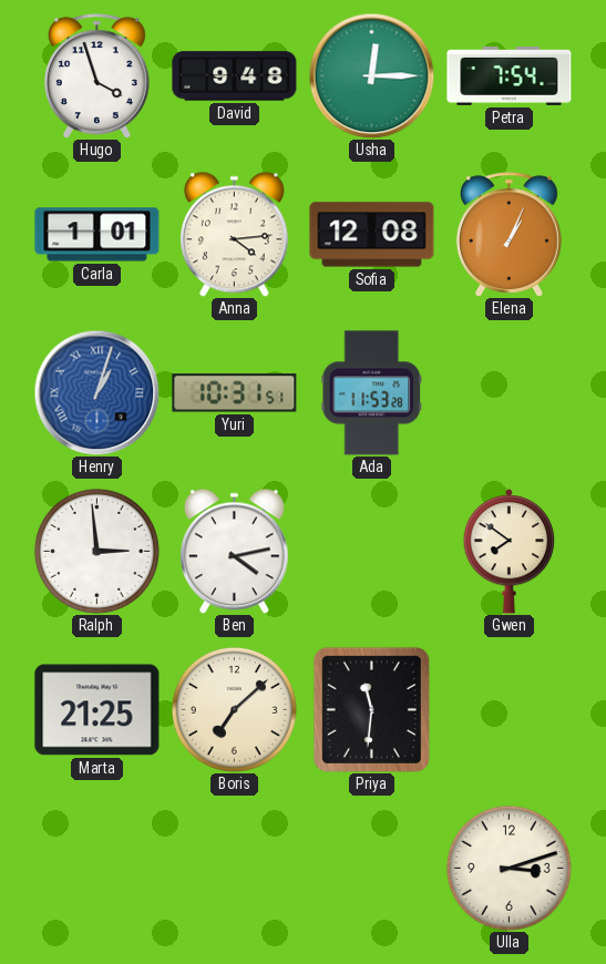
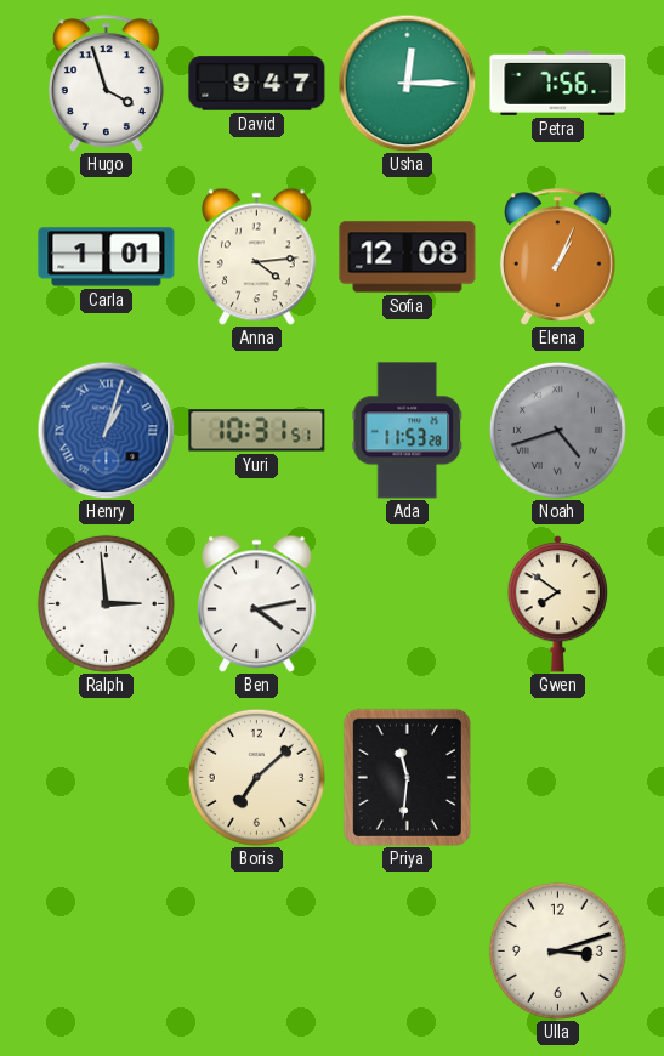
David: 9:48 -> 9:47 (257, 84)
Petra: 7:54 -> 7:56 (558, 83)
Noah: none -> 4:42 (557, 430)
Marta: 21:25 -> none (97, 710)
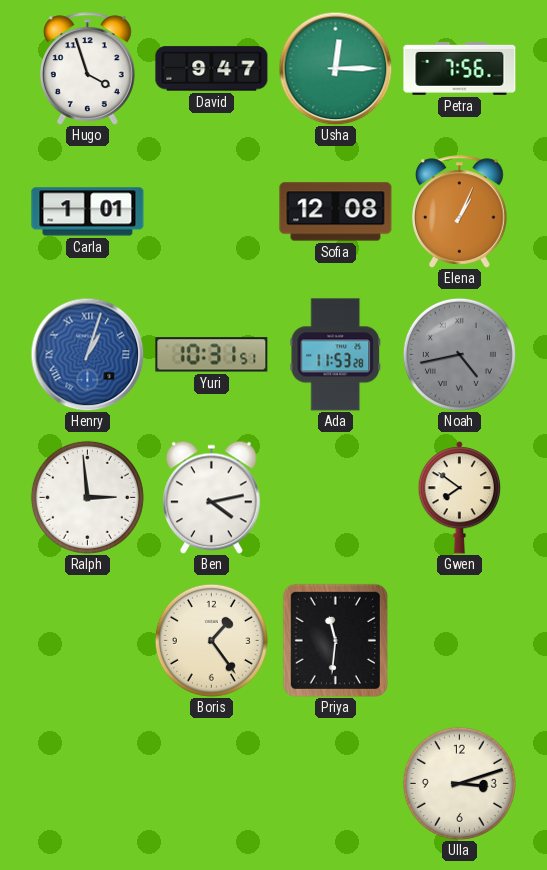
Anna: 4:14 -> none (256, 256)
Noah: 4:42 -> 4:43 (459, 354)
Boris: 7:08 -> 1:24 (211, 640)
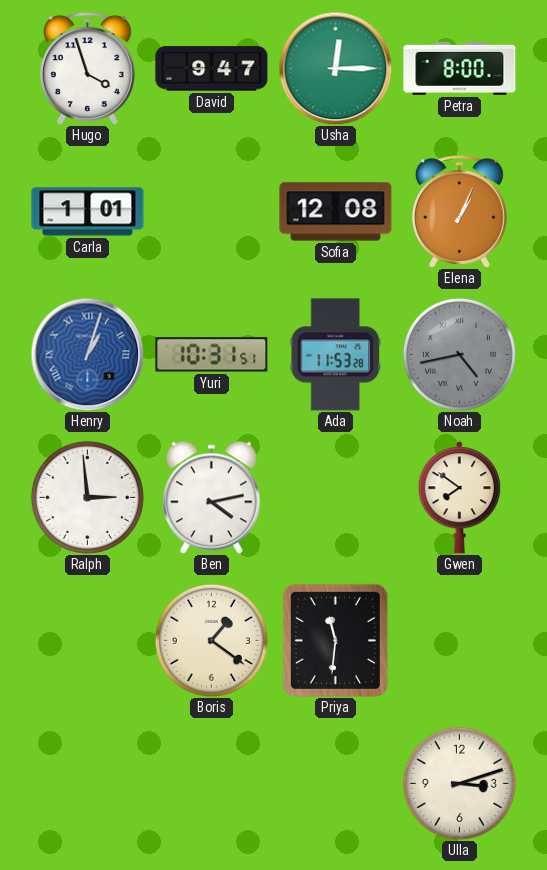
Petra: 7:56 -> 8:00 (460, 68)
Boris: 1:24 -> 1:21 (211, 640)
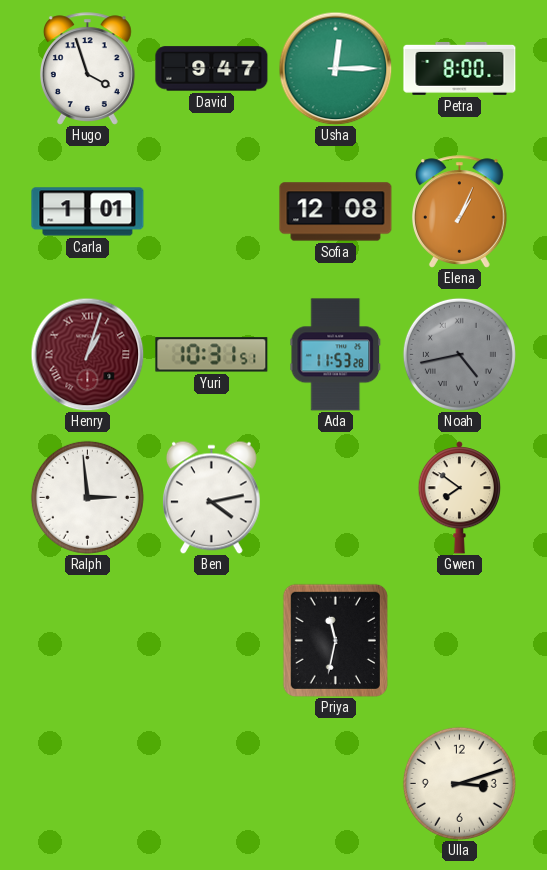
Henry dial: blue -> burgundy (87, 354)
Boris: 1:21 -> none (211, 640)
Priya: 11:31 -> 11:32 (335, 640)
